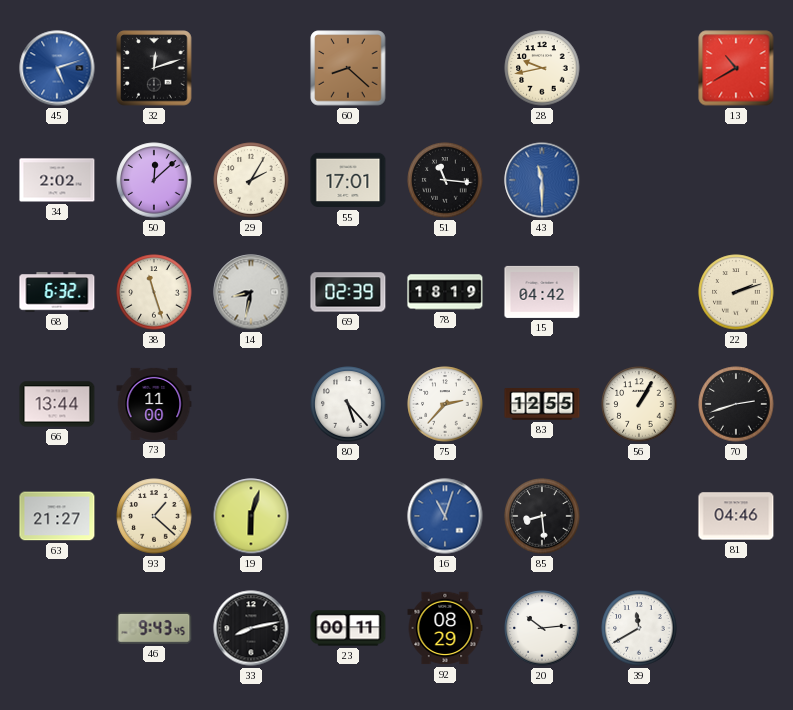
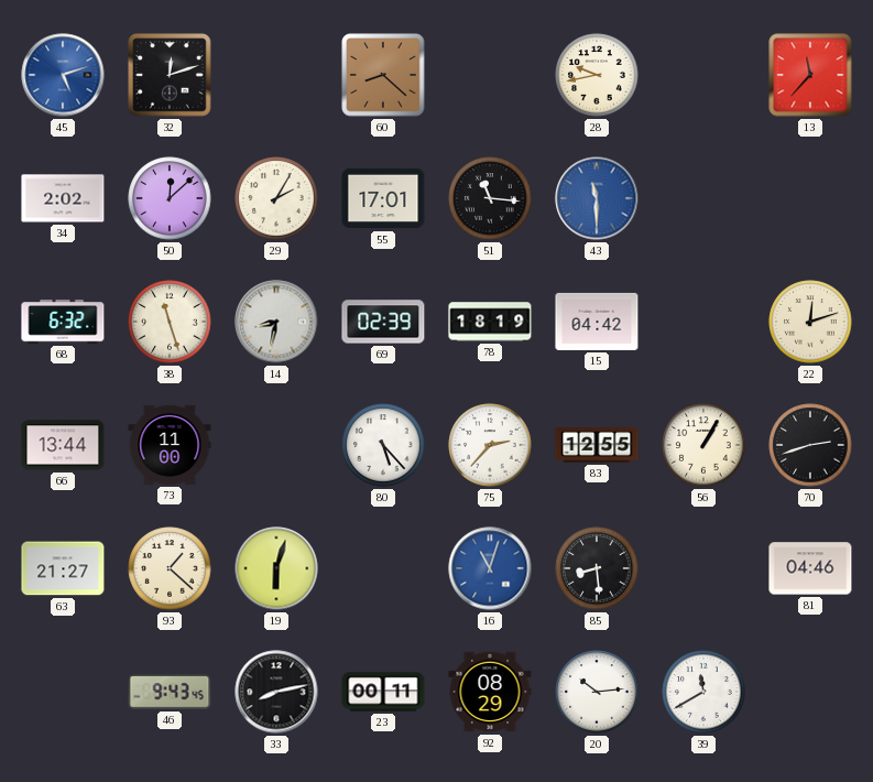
13: 10:40 -> 11:37 (810, 75)
22: 2:12 -> 12:12 (810, 322)
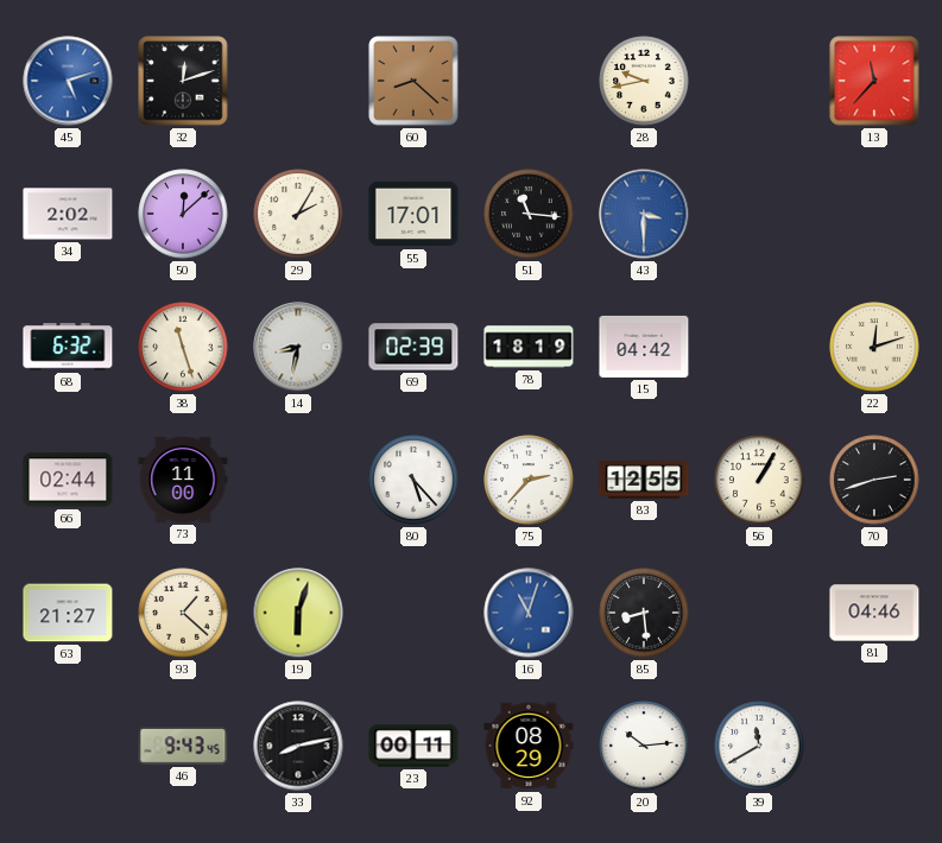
43: 11:30 -> 3:30 (644, 214)
66: 13:44 -> 02:44 (68, 480)
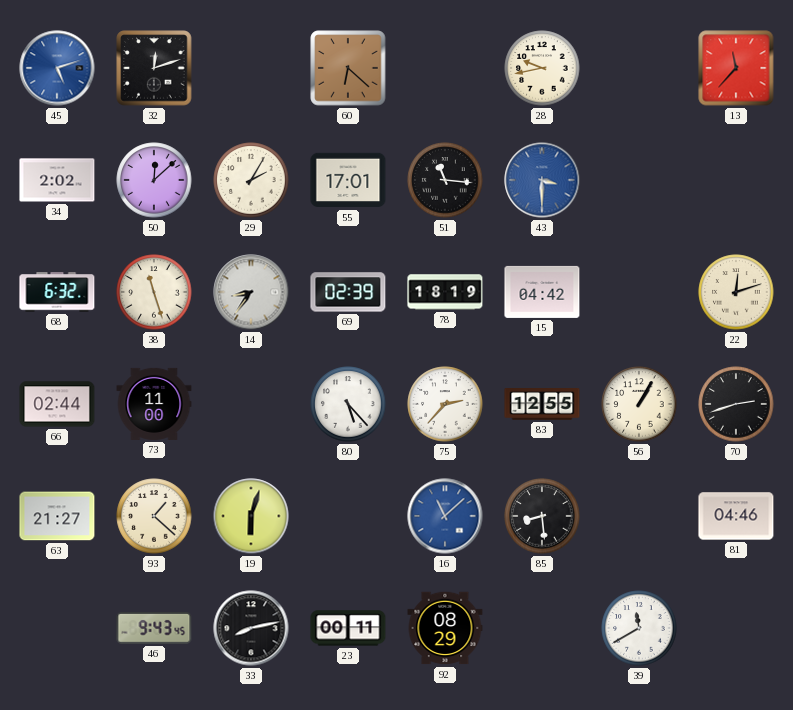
60: 8:22 -> 6:22 (348, 68)
14: 8:32 -> 8:36 (251, 292)
16: 11:03 -> 11:08 (445, 516)
20: 10:14 -> none (644, 746)
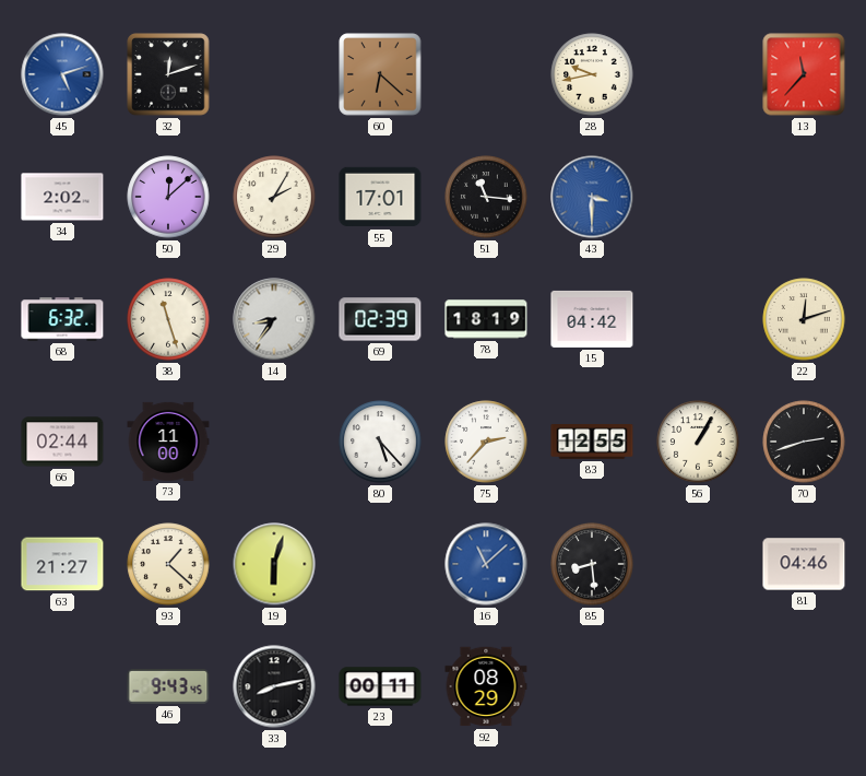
39: 11:40 -> none (639, 628)
